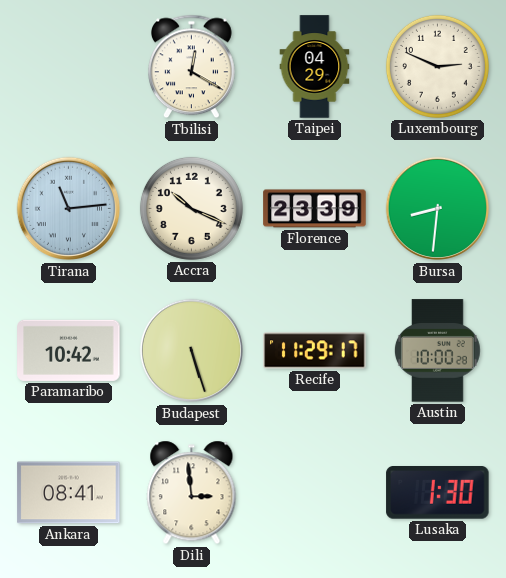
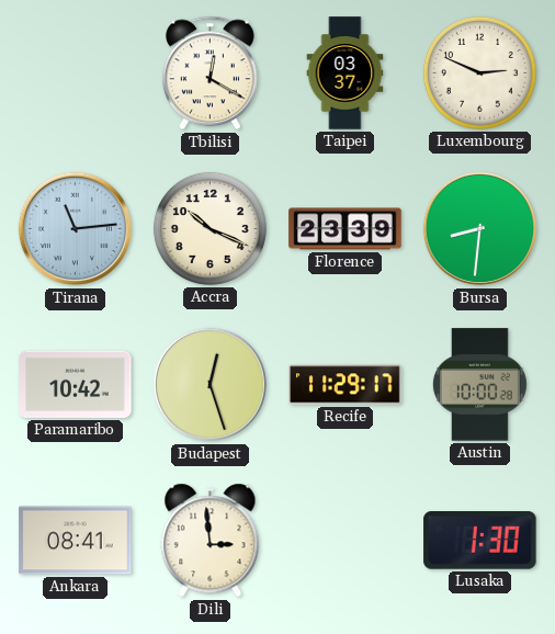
Taipei: 04:29 -> 03:37 (346, 73)
Budapest: 5:27 -> 12:27 (211, 385)
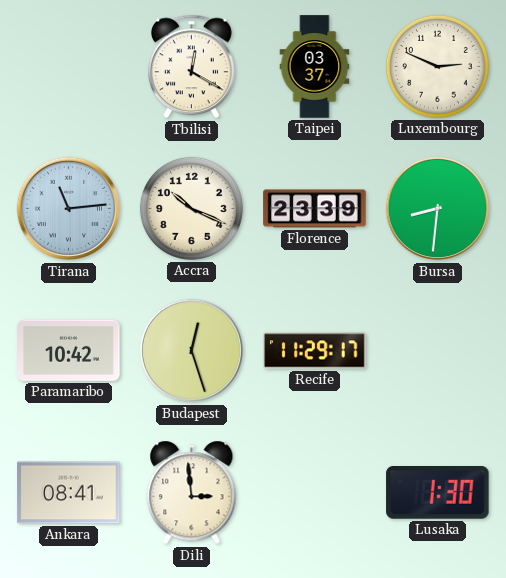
Austin: 10:00 -> none (479, 385)
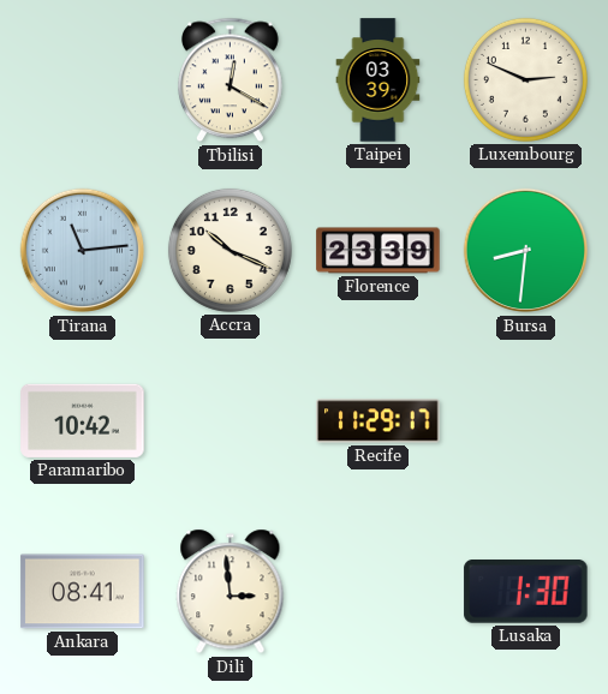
Taipei: 03:37 -> 03:39 (378, 80)
Budapest: 12:27 -> none (192, 351)
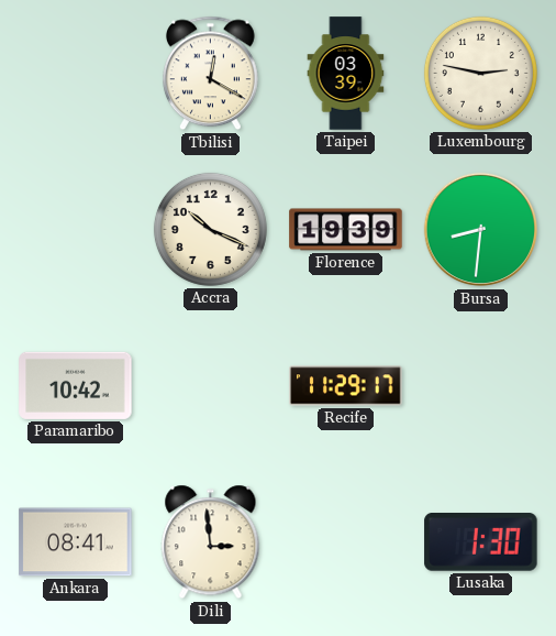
Luxembourg: 2:49 -> 2:47 (480, 73)
Tirana: 11:14 -> none (83, 251)
Florence: 23:39 -> 19:39 (346, 230)
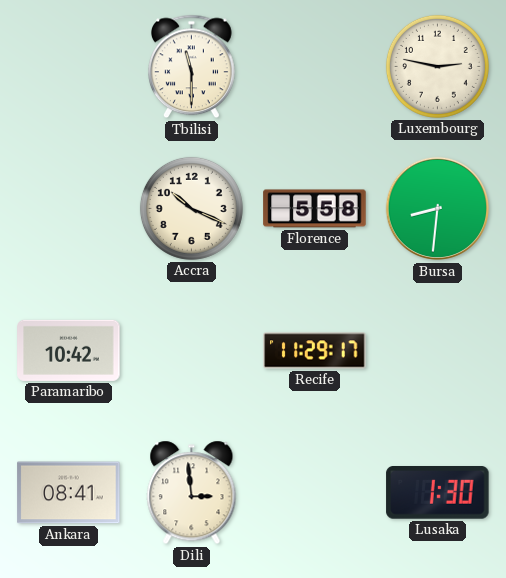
Tbilisi: 12:20 -> 11:30 (192, 67)
Taipei: 03:39 -> none (346, 74)
Florence: 19:39 -> 5:58 (315, 209)
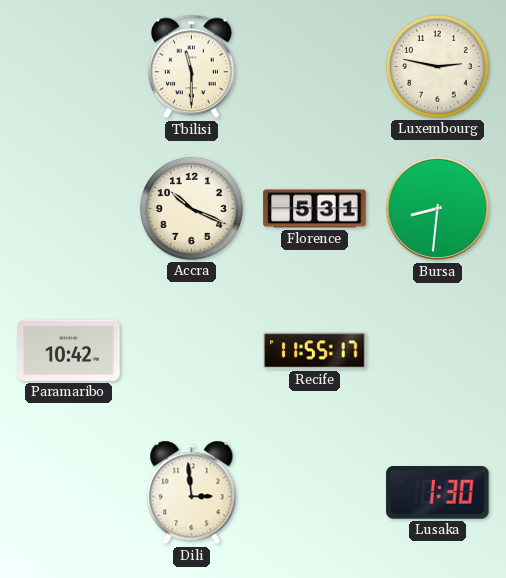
Florence: 5:58 -> 5:31 (315, 209)
Recife: 11:29 -> 11:55 (315, 351)
Ankara: 08:41 -> none (69, 493)
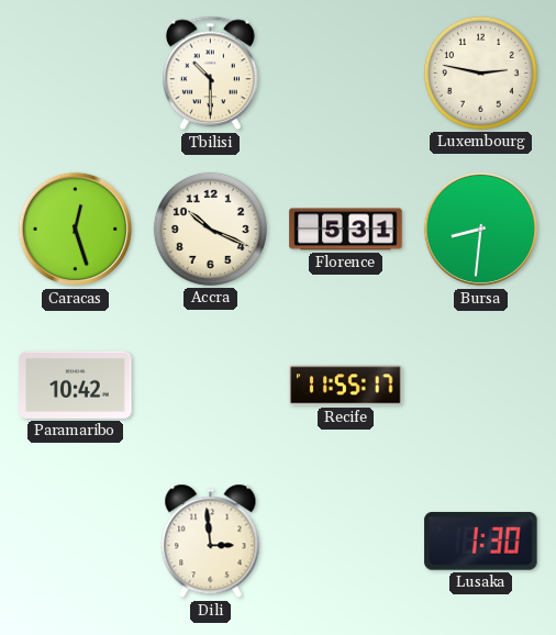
Tbilisi: 11:30 -> 10:30 (211, 74)
Caracas: none -> 12:27 (76, 230)
